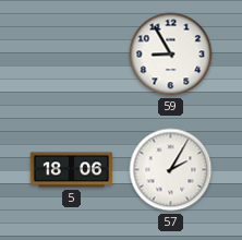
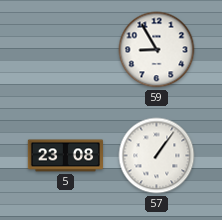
5: 18:06 -> 23:08 (65, 156)
57: 2:05 -> 1:06 (157, 156)
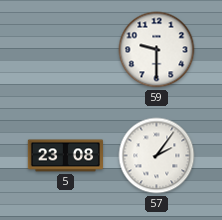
59: 8:55 -> 9:30 (157, 50)
57: 1:06 -> 2:06 (157, 156)
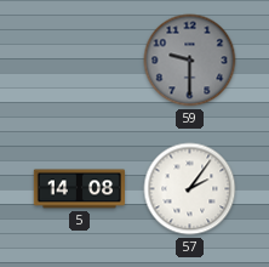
59 dial: white -> grey (190, 61)
5: 23:08 -> 14:08 (79, 189)
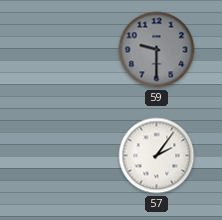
5: 14:08 -> none (79, 189)
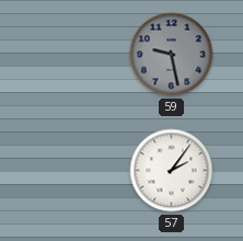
59: 9:30 -> 9:28 (172, 55)
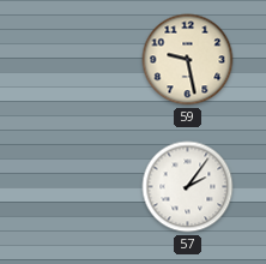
59 dial: grey -> cream (188, 60)
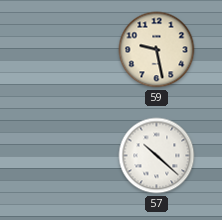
57: 2:06 -> 10:22 (157, 156)
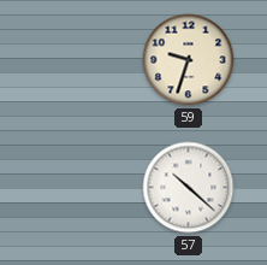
59: 9:28 -> 9:33 (189, 60)
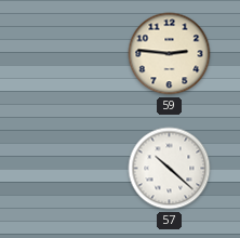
59: 9:33 -> 2:46 (170, 54)
